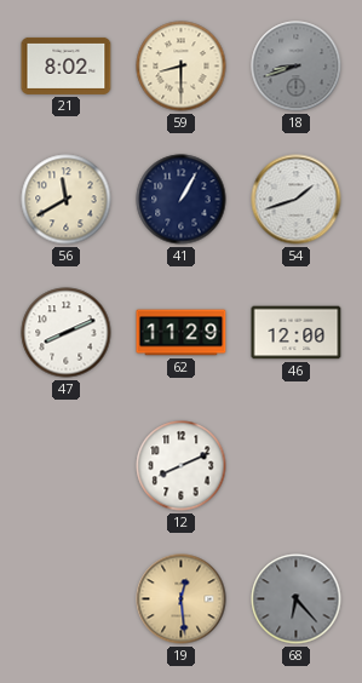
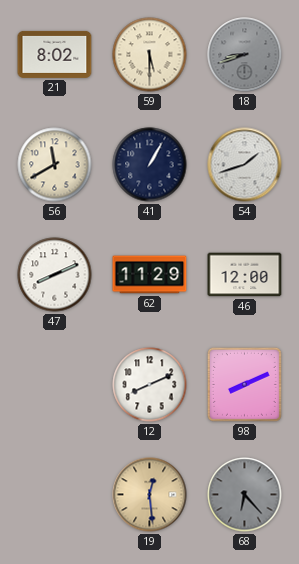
59: 8:30 -> 5:30 (150, 55)
98: none -> 8:11 (244, 384)
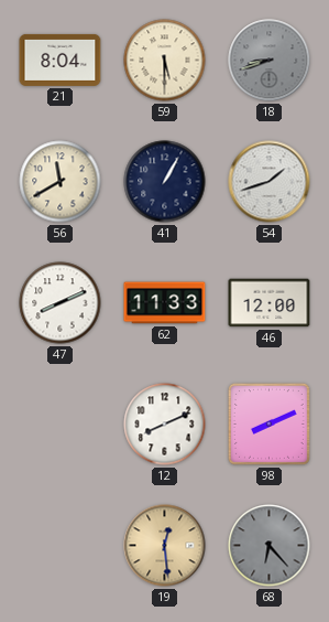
21: 8:02 -> 8:04 (61, 60)
62: 11:29 -> 11:33 (165, 303)
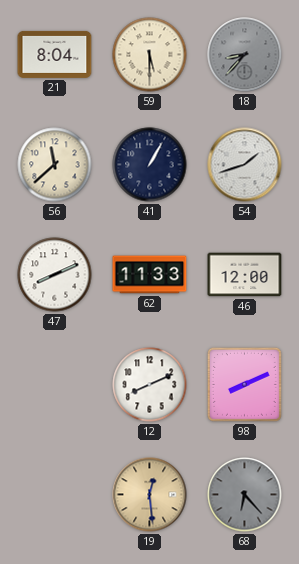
18: 8:42 -> 8:37 (245, 55)
56: 11:40 -> 11:38 (55, 165)
